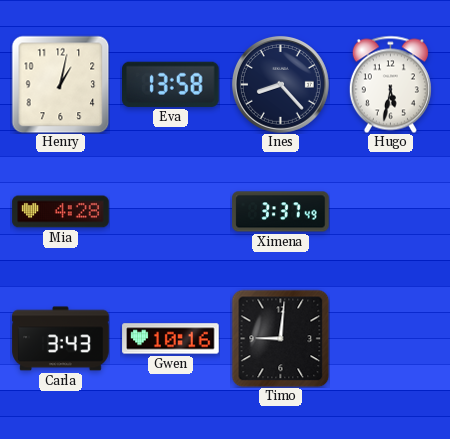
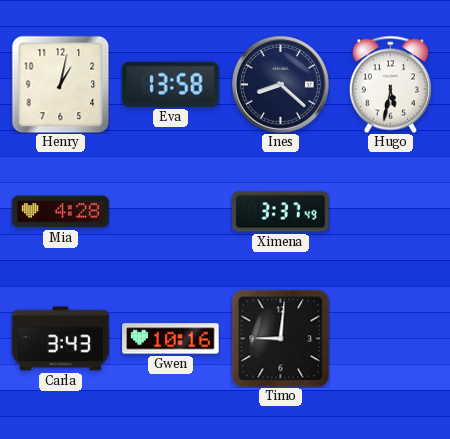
Ines: 8:23 -> 8:22 (280, 84)
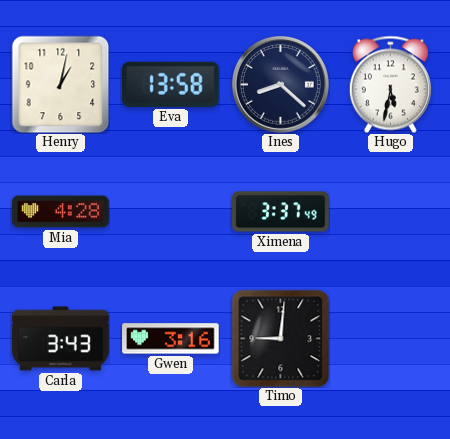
Gwen: 10:16 -> 3:16 (171, 339)
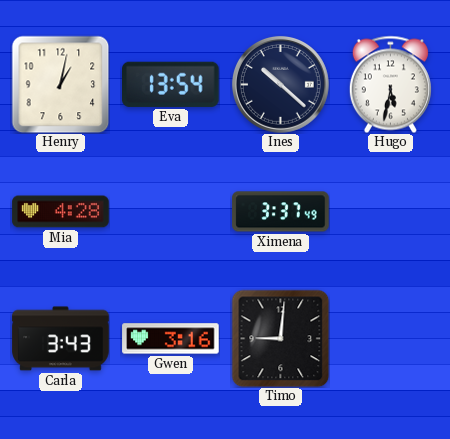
Eva: 13:58 -> 13:54 (171, 84)
Ines: 8:22 -> 10:22 (280, 84)
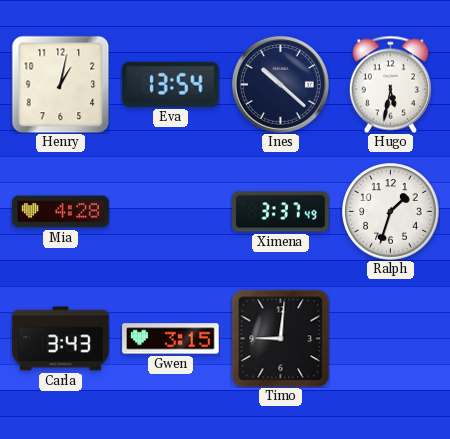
Ralph: none -> 1:33 (391, 212)
Gwen: 3:16 -> 3:15 (171, 339)
